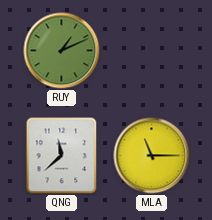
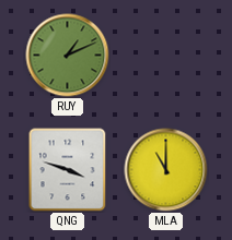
QNG: 11:38 -> 3:48 (68, 170)
MLA: 11:15 -> 11:00 (166, 170)
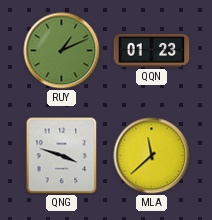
QQN: none -> 01:23 (152, 50)
MLA: 11:00 -> 11:38 (152, 156)
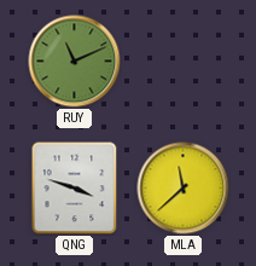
RUY: 1:11 -> 11:11 (75, 62)
QQN: 01:23 -> none (152, 50)
